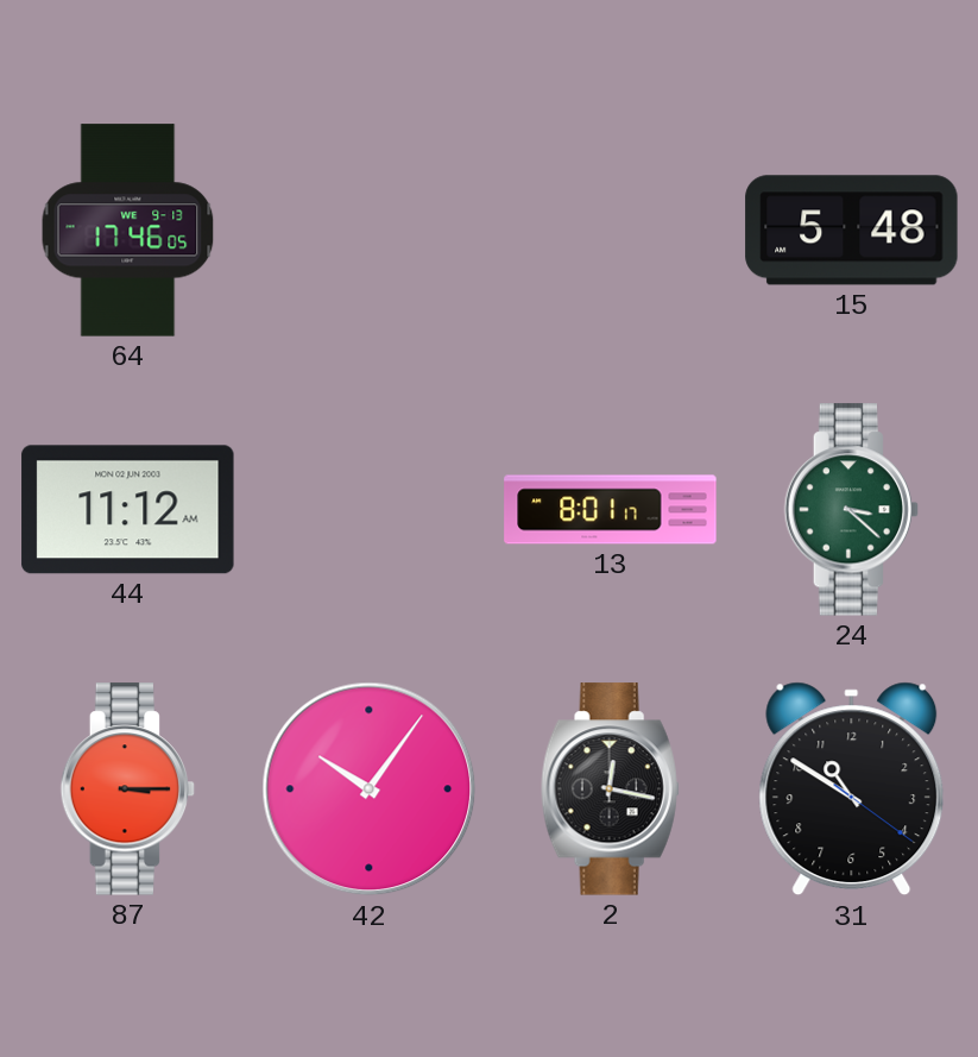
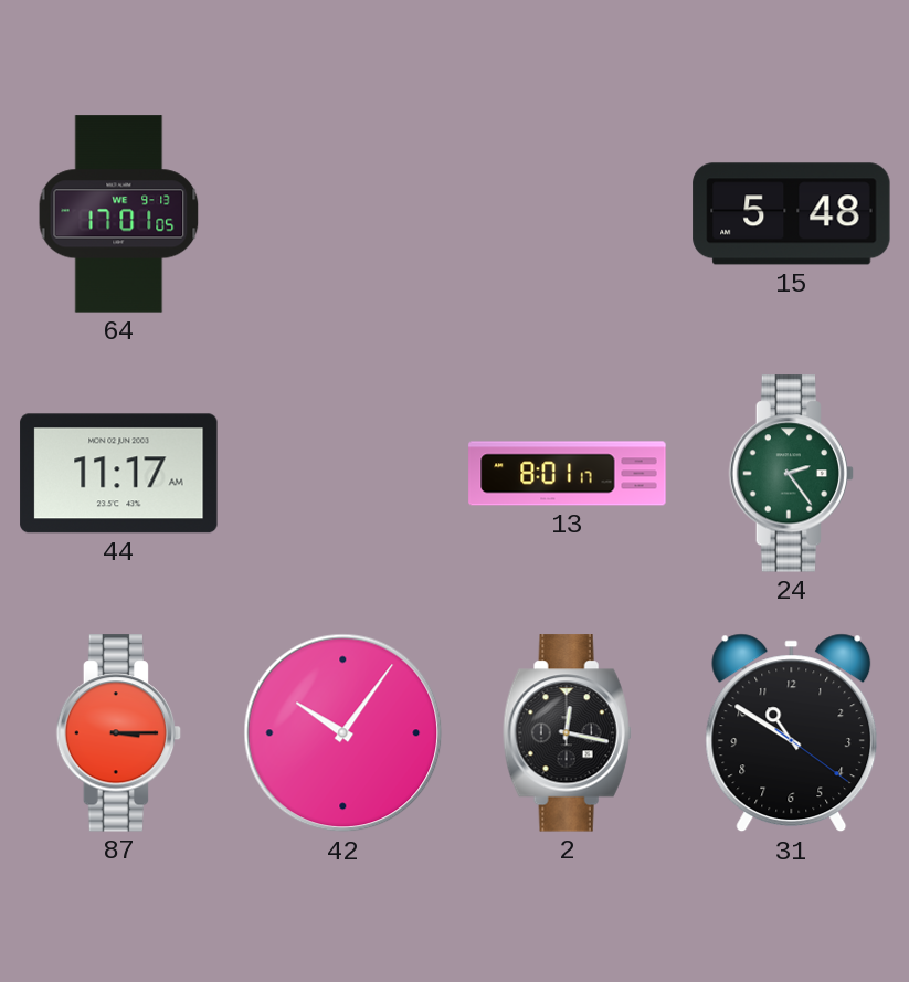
64: 17:46 -> 17:01 (119, 214)
44: 11:12 -> 11:17 (119, 474)
24: 3:22 -> 2:24 (792, 474)
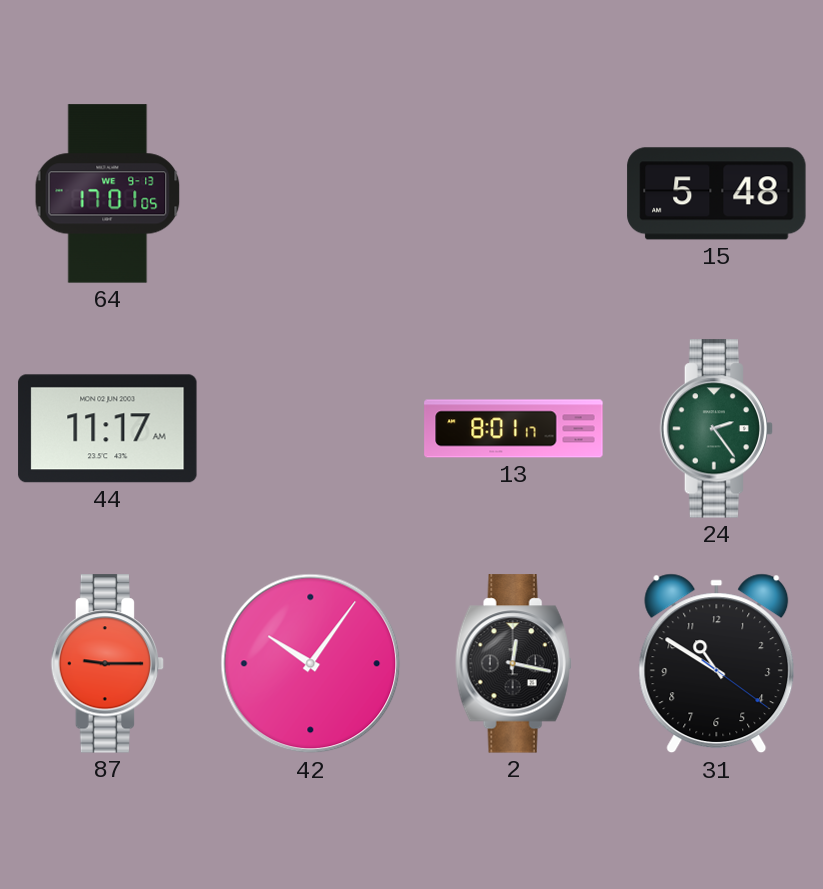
87: 3:15 -> 9:15 (108, 664)
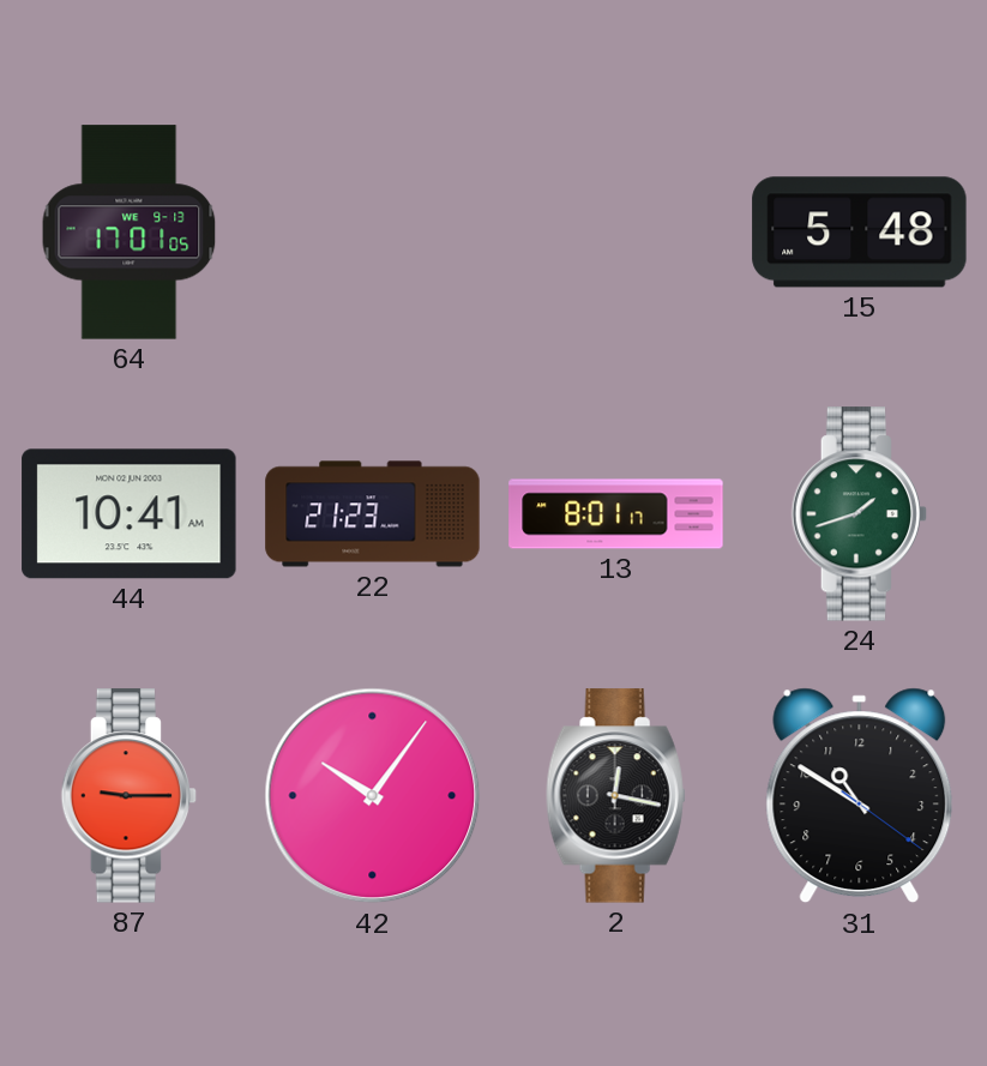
44: 11:17 -> 10:41 (130, 514)
22: none -> 21:23 (373, 514)
24: 2:24 -> 1:42 (860, 514)
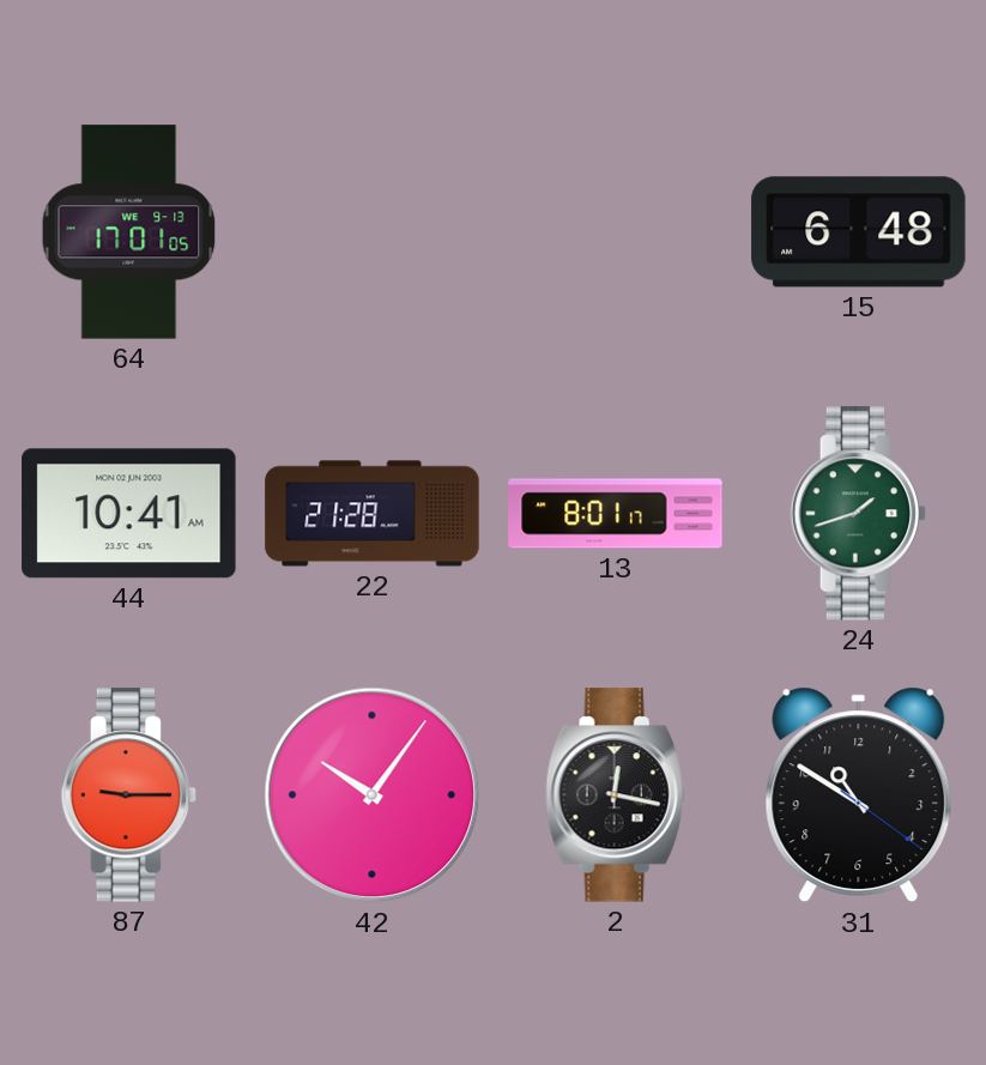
15: 5:48 -> 6:48 (859, 232)
22: 21:23 -> 21:28 (373, 514)
